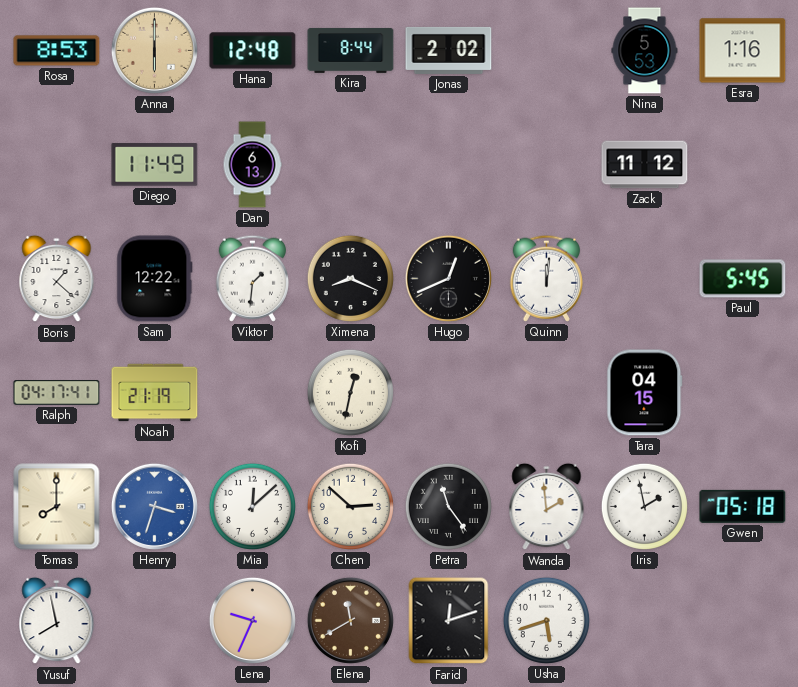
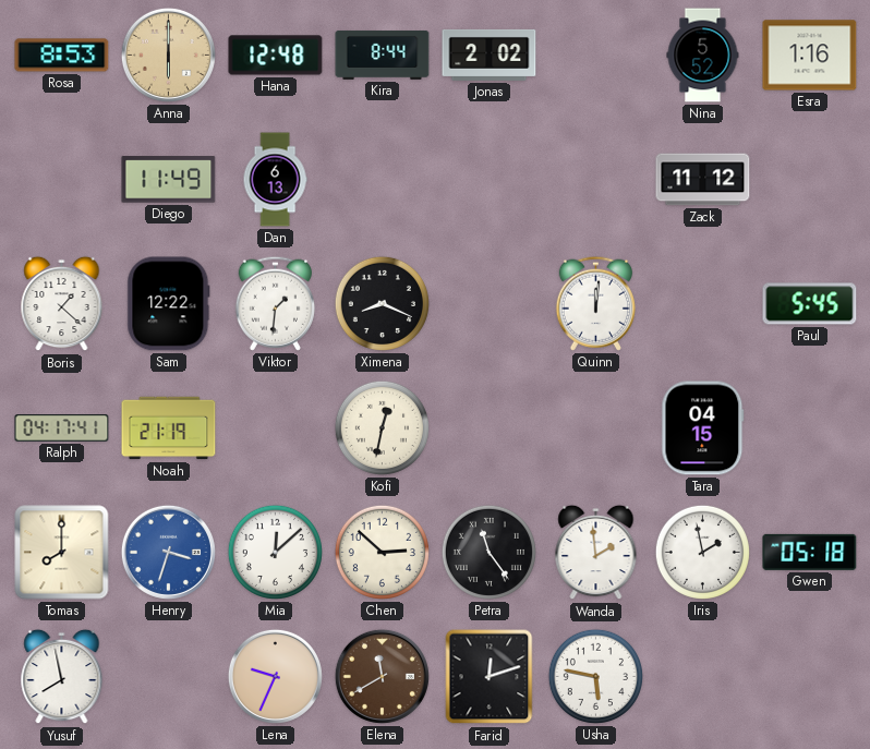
Nina: 5:53 -> 5:52 (703, 56)
Hugo: 12:41 -> none (448, 278)
Usha: 5:42 -> 5:47 (595, 676)
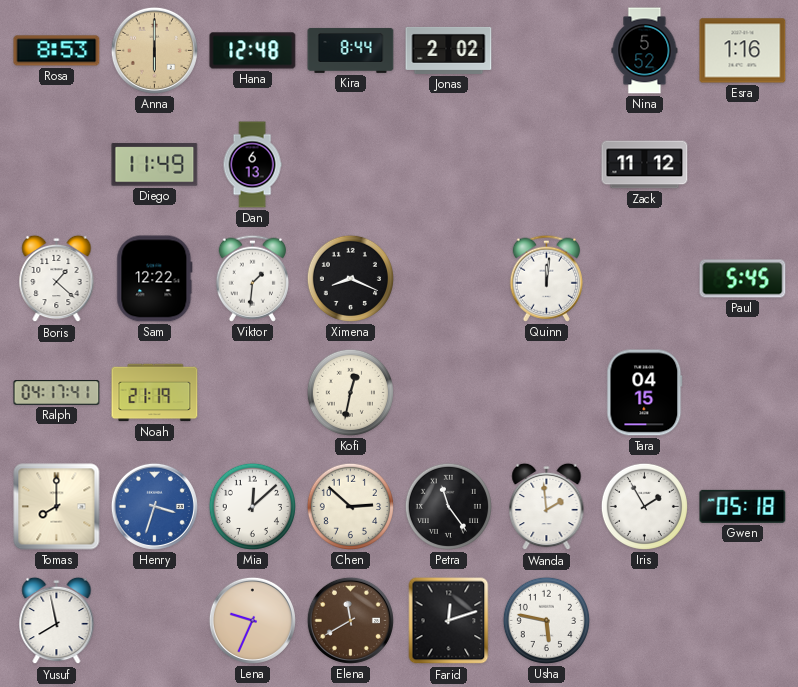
Iris: 1:58 -> 1:55 (644, 506)
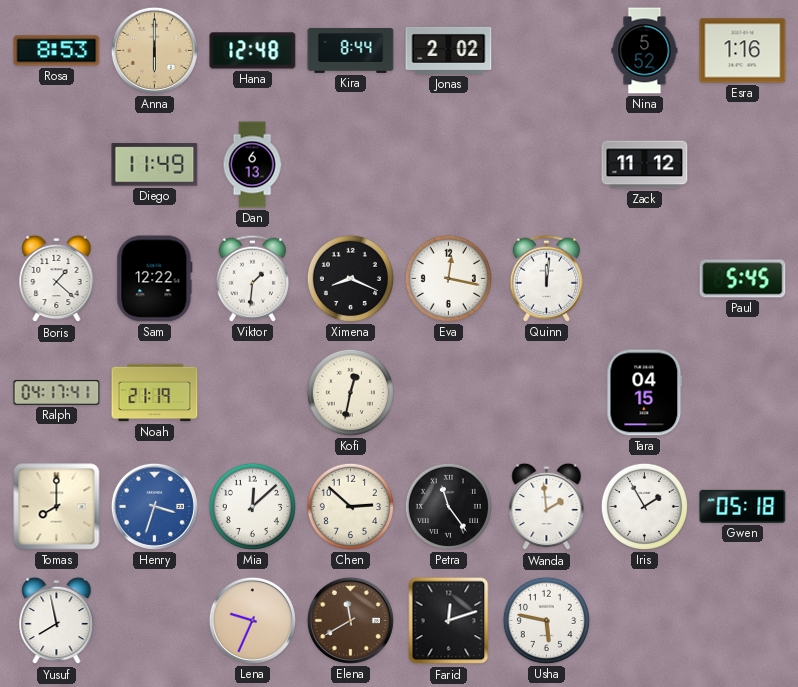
Eva: none -> 12:17 (448, 278)
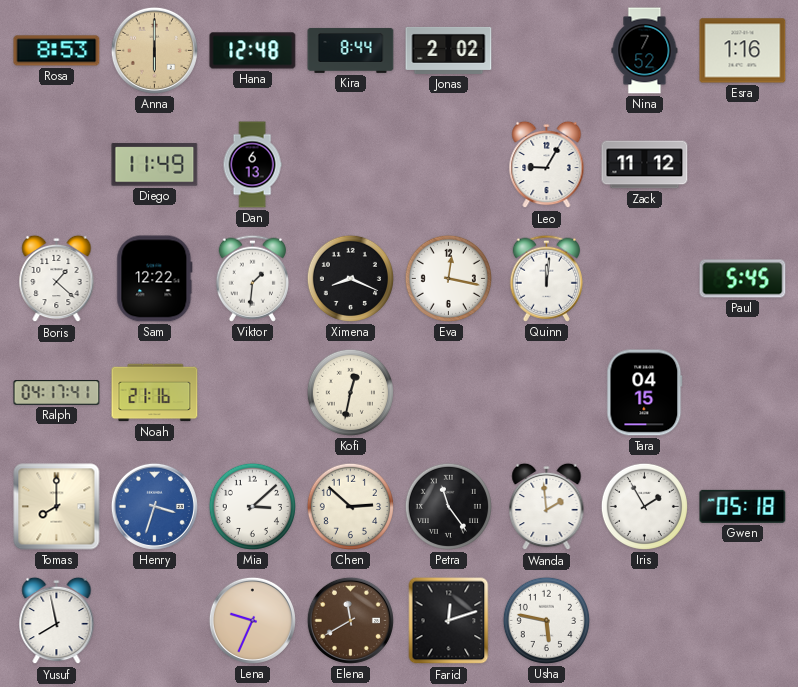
Nina: 5:52 -> 7:52 (645, 51)
Leo: none -> 9:05 (547, 165)
Noah: 21:19 -> 21:16 (155, 393)
Mia: 12:08 -> 3:08 (252, 506)
